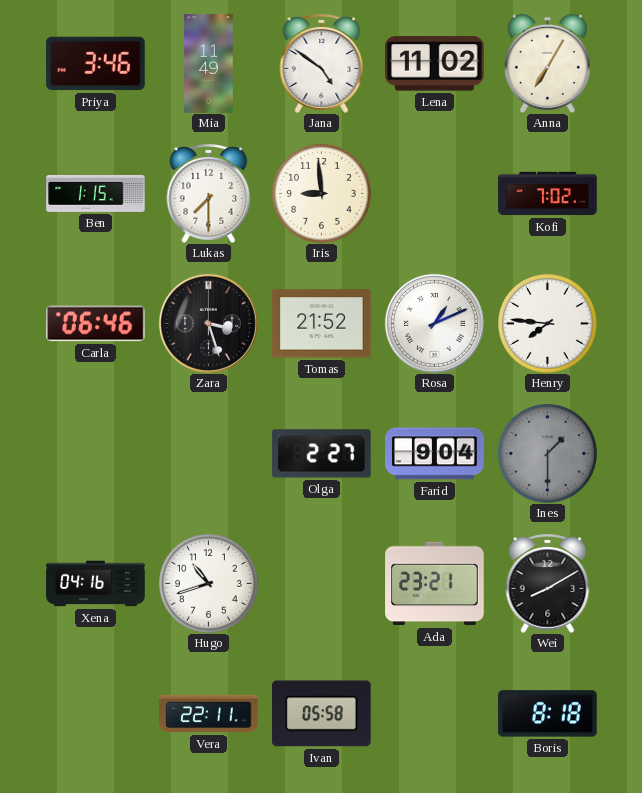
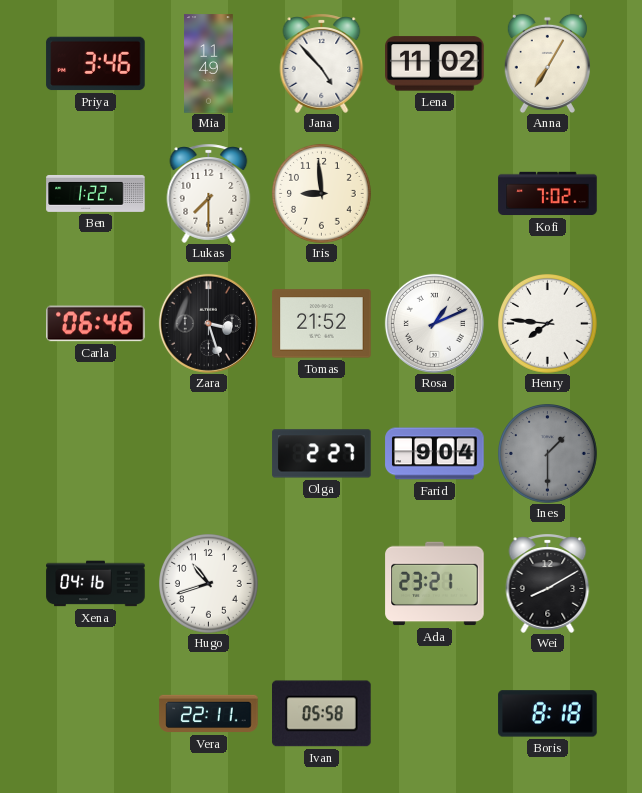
Jana: 4:51 -> 4:53 (322, 63)
Ben: 1:15 -> 1:22 (96, 193)
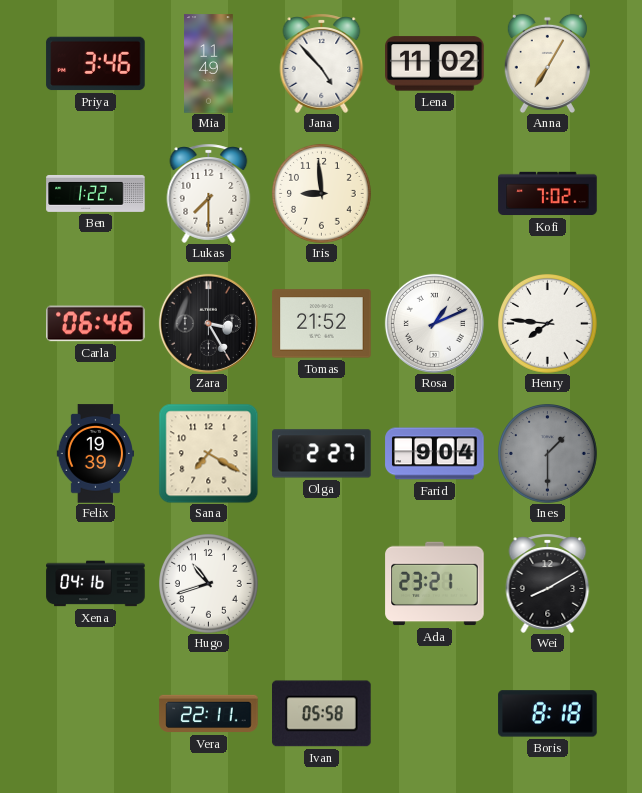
Zara: 3:27 -> 3:25 (208, 323)
Felix: none -> 19:39 (95, 454)
Sana: none -> 7:20 (208, 453)
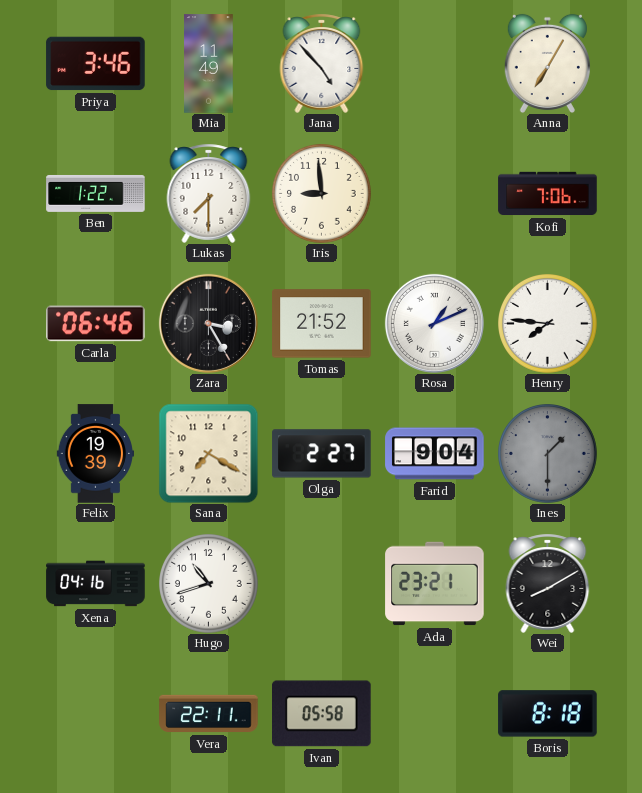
Lena: 11:02 -> none (435, 64)
Kofi: 7:02 -> 7:06 (548, 194)
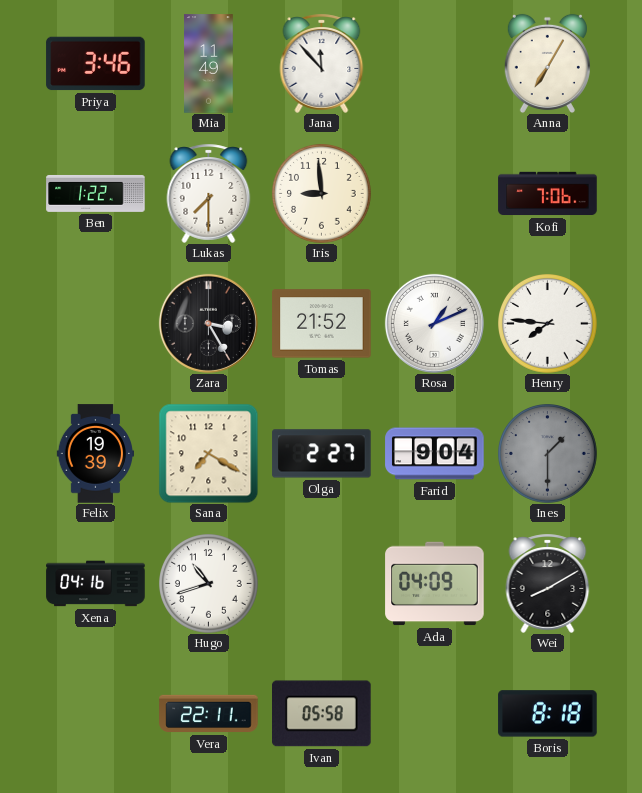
Jana: 4:53 -> 11:53 (322, 63)
Carla: 06:46 -> none (96, 324)
Ada: 23:21 -> 04:09 (435, 584)
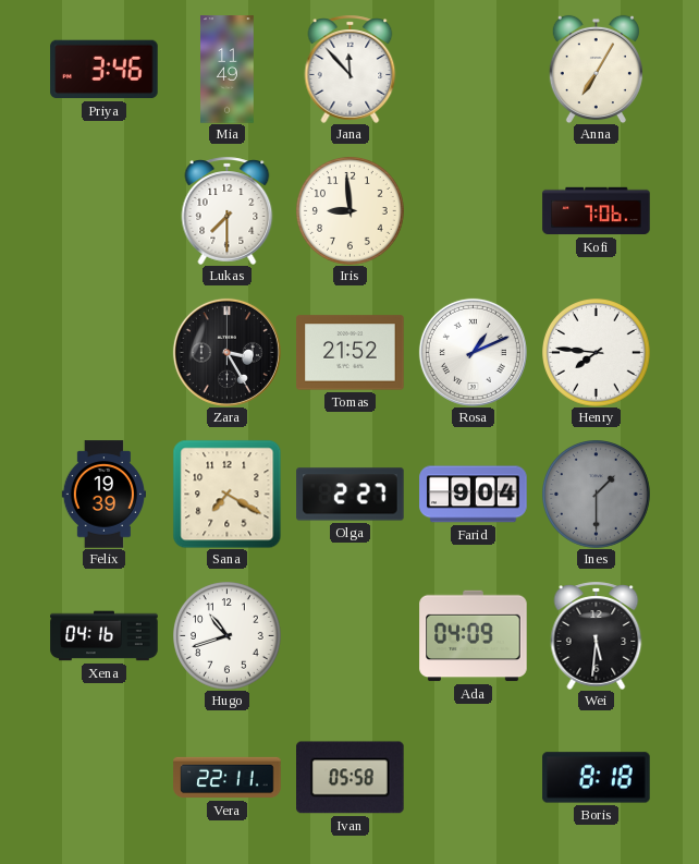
Ben: 1:22 -> none (96, 193)
Wei: 8:10 -> 5:31 (597, 635)
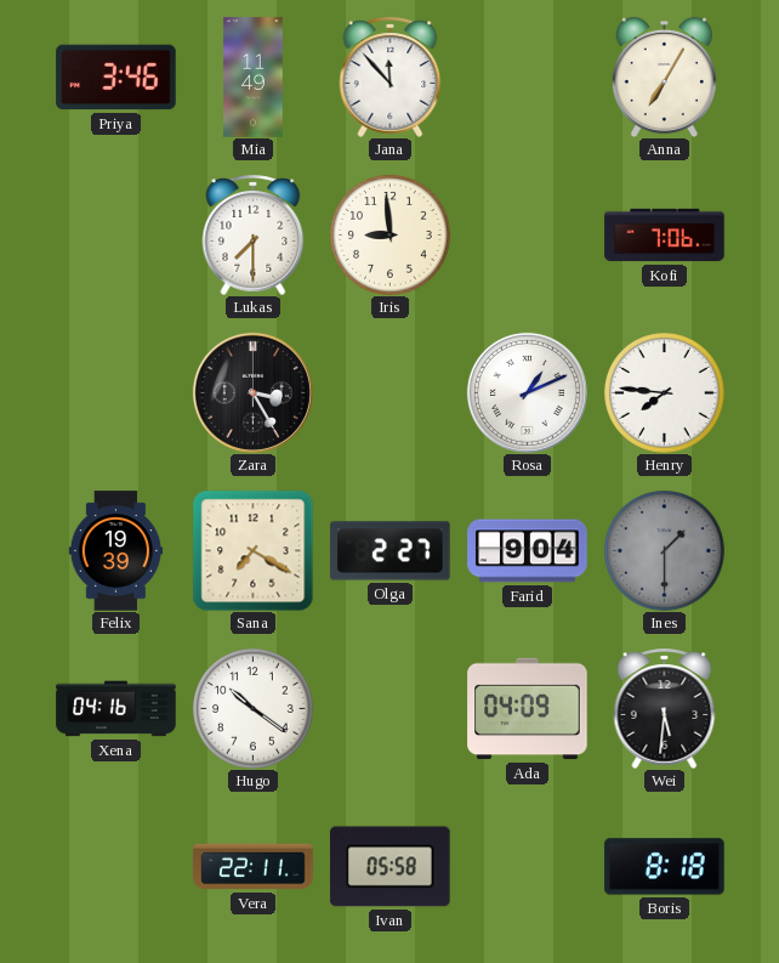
Tomas: 21:52 -> none (351, 353)
Hugo: 10:42 -> 10:21 (254, 709)
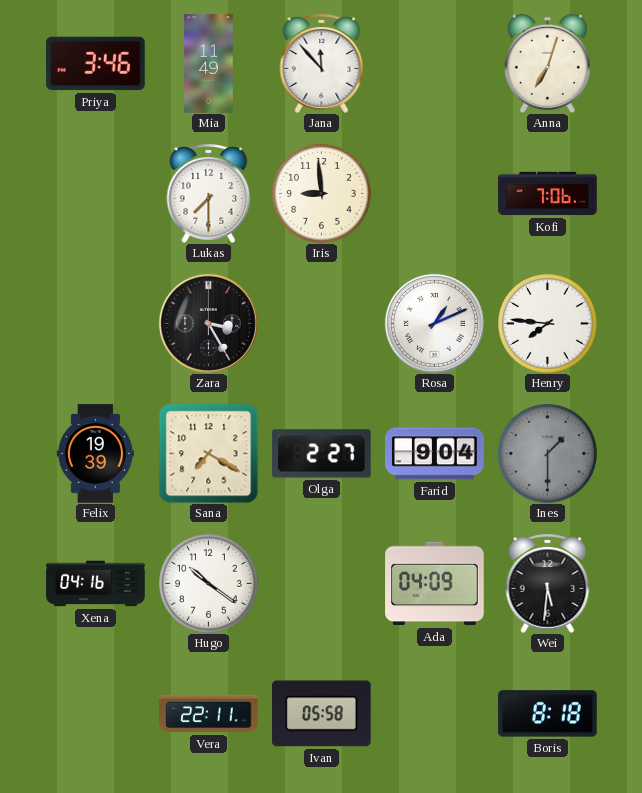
Anna: 7:05 -> 7:03 (547, 63)
